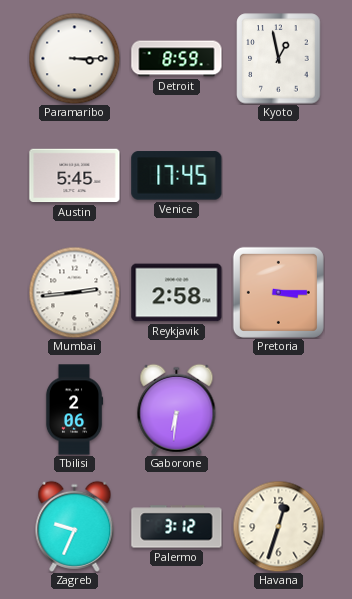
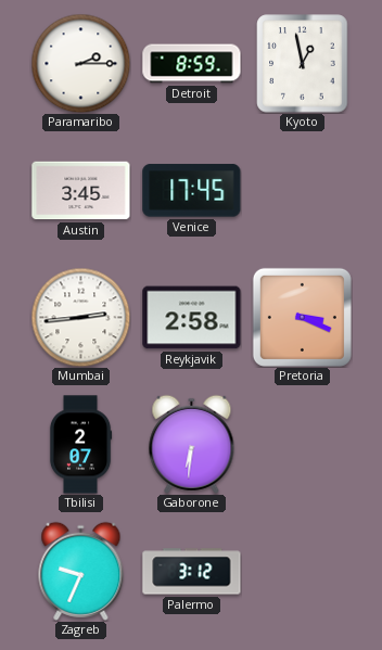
Paramaribo: 3:15 -> 2:15 (80, 63)
Austin: 5:45 -> 3:45 (81, 191)
Pretoria: 3:15 -> 3:19 (302, 317)
Tbilisi: 2:06 -> 2:07 (80, 445)
Havana: 12:33 -> none (278, 526)
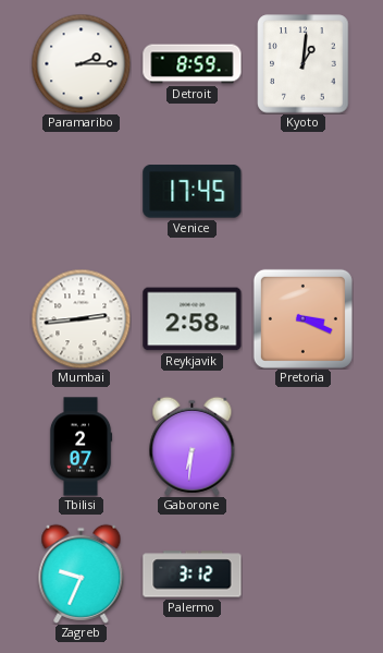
Kyoto: 12:58 -> 1:01 (304, 64)
Austin: 3:45 -> none (81, 191)
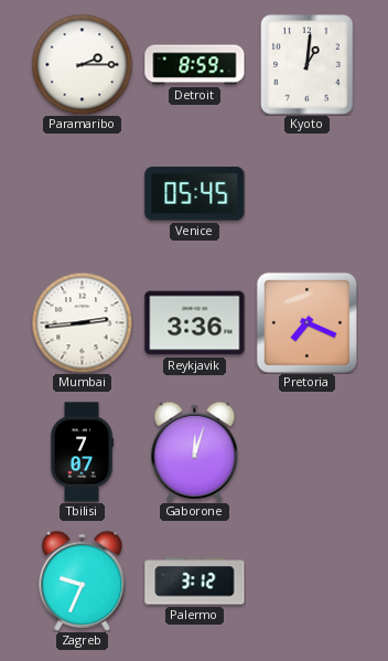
Venice: 17:45 -> 05:45 (195, 194)
Reykjavik: 2:58 -> 3:36 (195, 323)
Pretoria: 3:19 -> 7:19 (306, 322)
Tbilisi: 2:07 -> 7:07 (82, 452)
Gaborone: 6:31 -> 12:03 (195, 451)
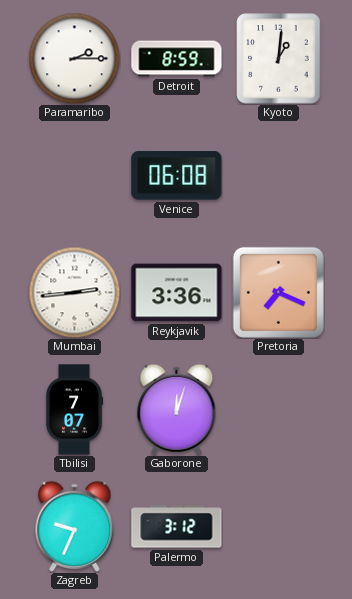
Venice: 05:45 -> 06:08 (177, 176)
